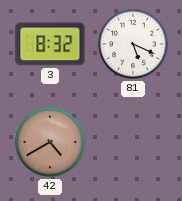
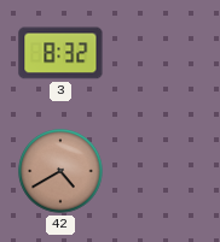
81: 5:19 -> none (133, 44)
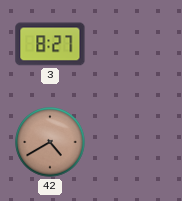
3: 8:32 -> 8:27 (50, 44)
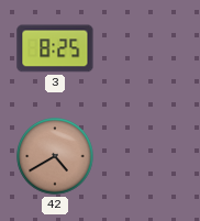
3: 8:27 -> 8:25 (55, 48)
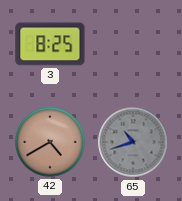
65: none -> 10:42 (133, 142)
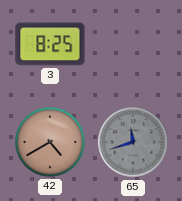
65: 10:42 -> 11:42 (133, 142)
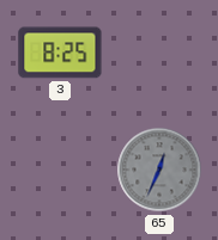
42: 4:40 -> none (50, 142)
65: 11:42 -> 12:34 (159, 170)
